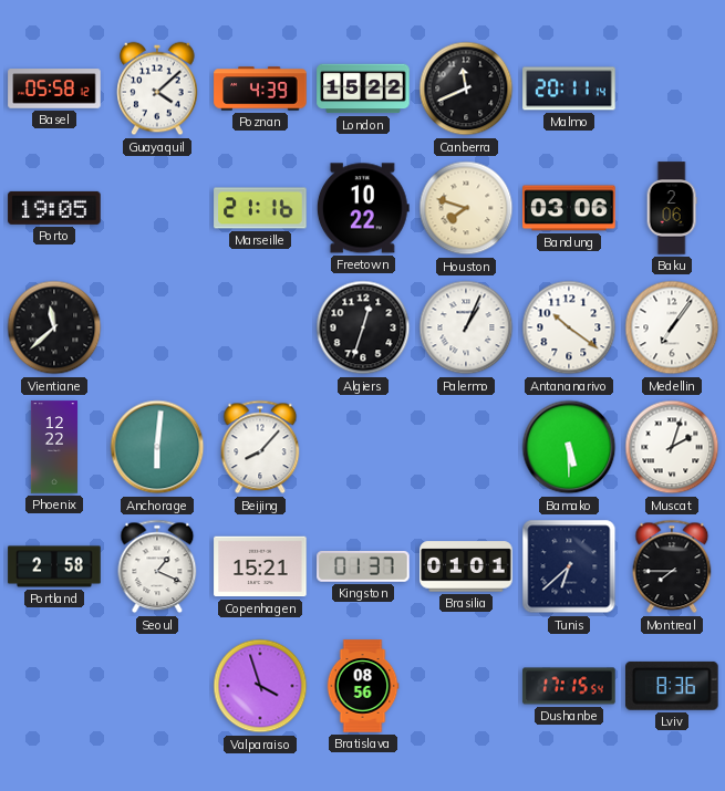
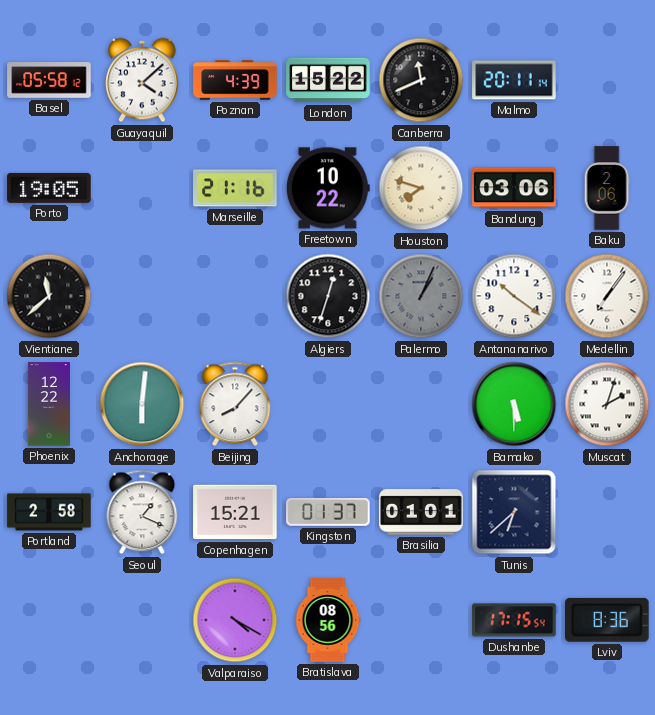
Palermo dial: white -> grey (421, 296)
Montreal: 7:45 -> none (672, 566)
Valparaiso: 3:57 -> 4:20 (235, 620)
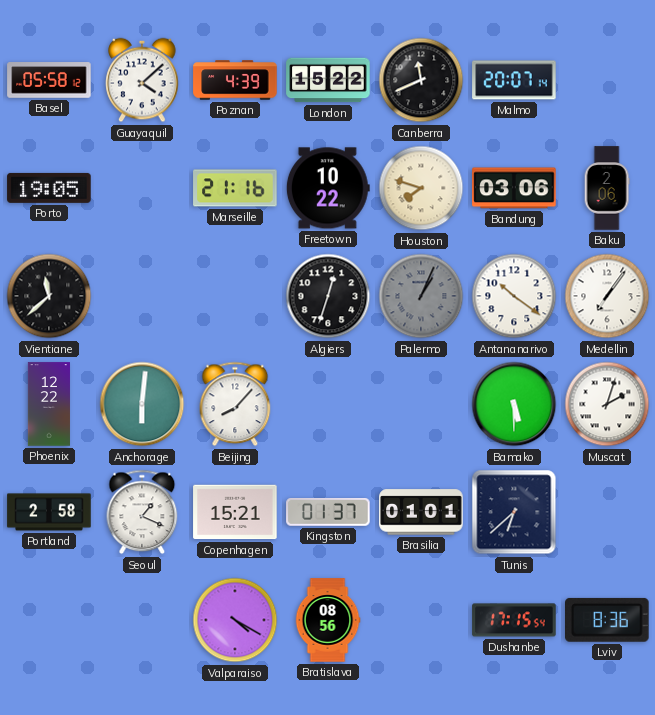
Malmo: 20:11 -> 20:07 (514, 80)
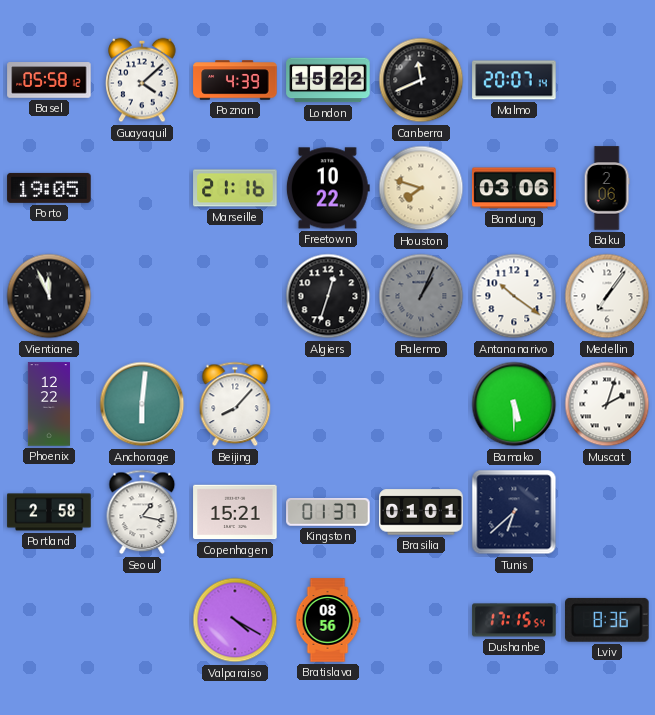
Vientiane: 11:38 -> 11:56 (49, 296)
Seoul: 1:19 -> 1:17 (142, 512)
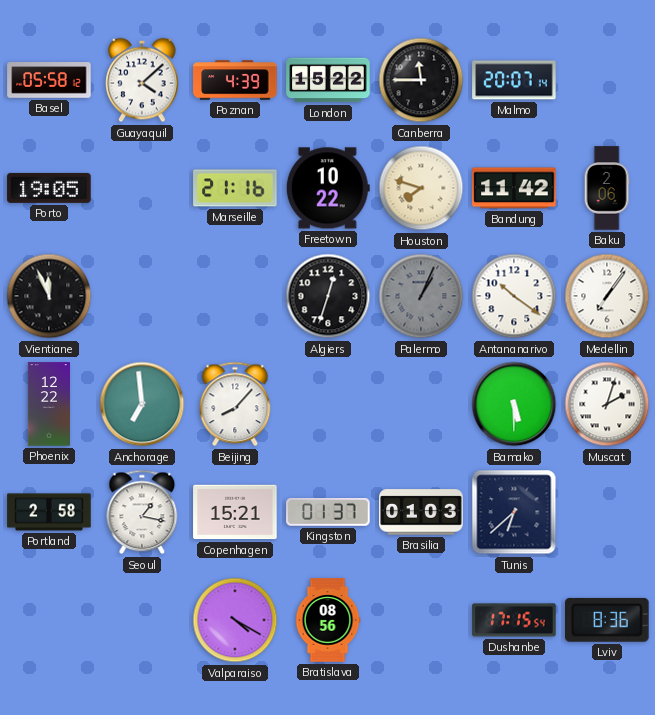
Canberra: 11:41 -> 11:45 (421, 80)
Bandung: 03:06 -> 11:42 (514, 188)
Anchorage: 6:01 -> 6:59 (142, 404)
Brasilia: 01:01 -> 01:03 (421, 512)
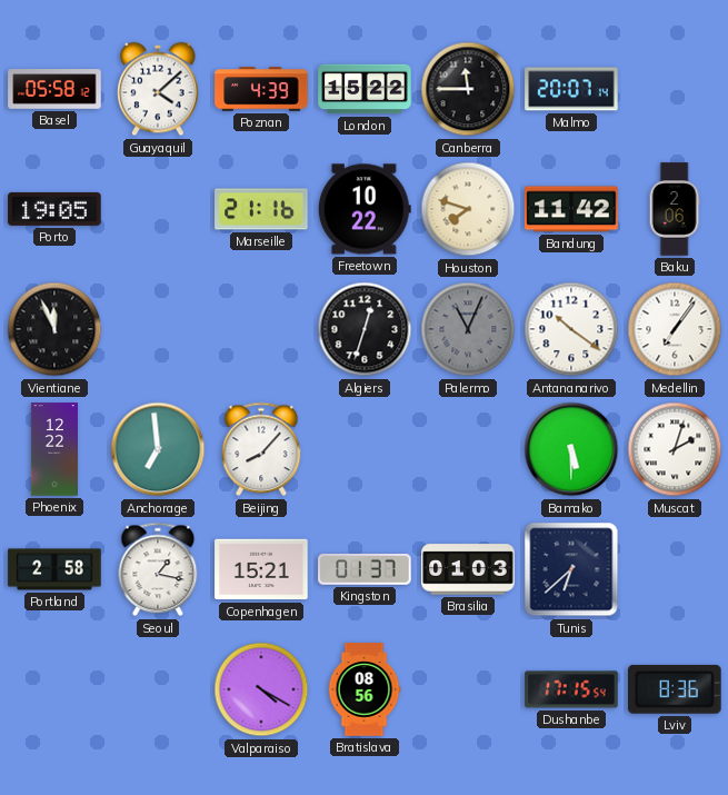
Palermo: 1:04 -> 11:04 (468, 329)
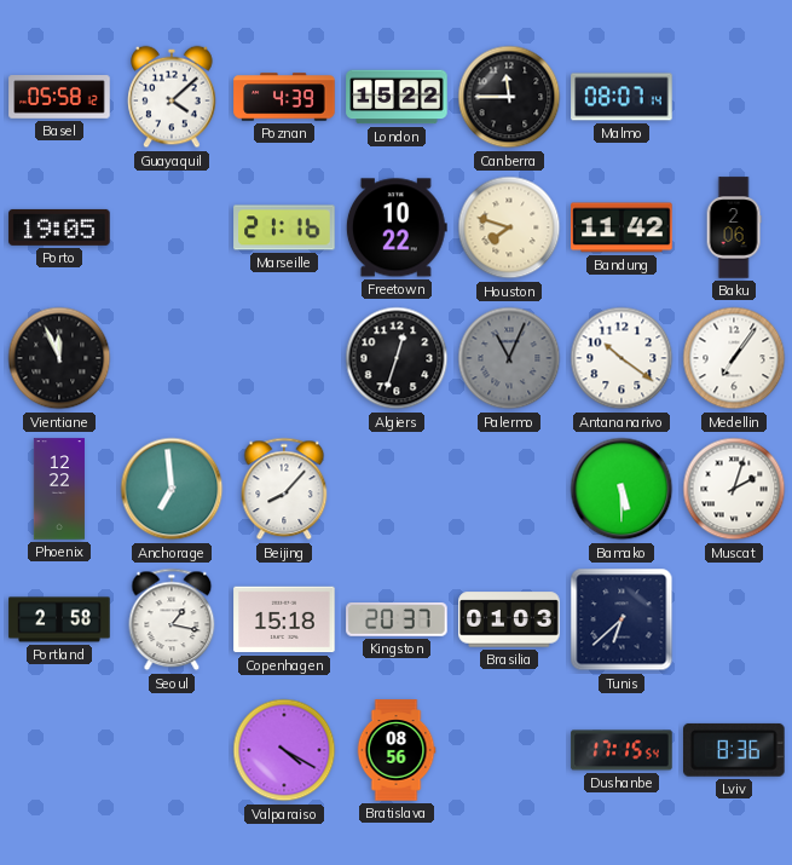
Malmo: 20:07 -> 08:07 (622, 97)
Copenhagen: 15:21 -> 15:18 (284, 619)
Kingston: 01:37 -> 20:37 (397, 621)
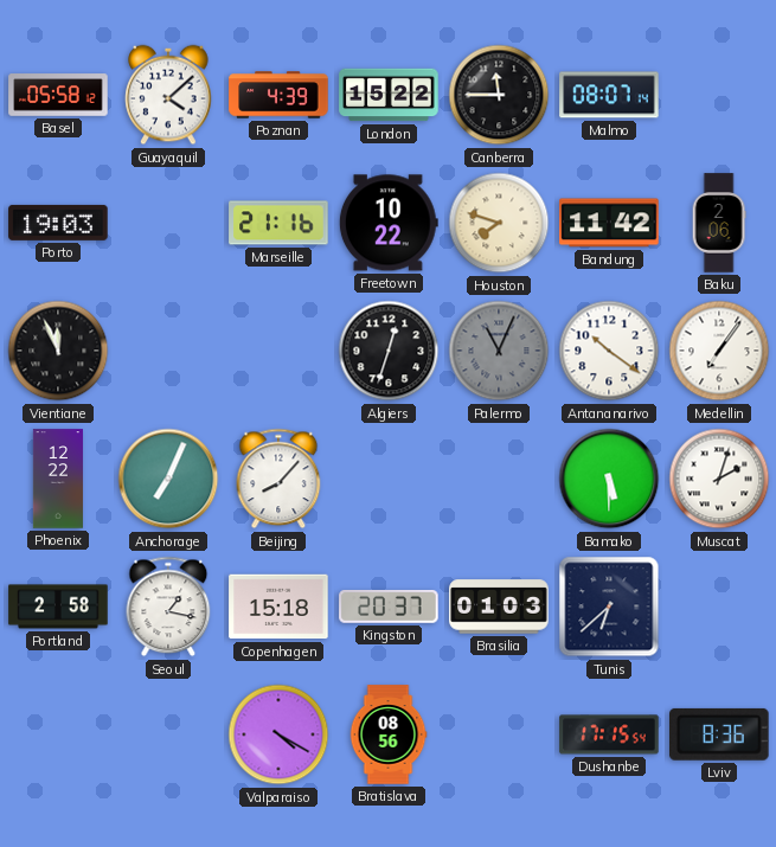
Porto: 19:05 -> 19:03 (58, 223)
Anchorage: 6:59 -> 7:04 (168, 479)
